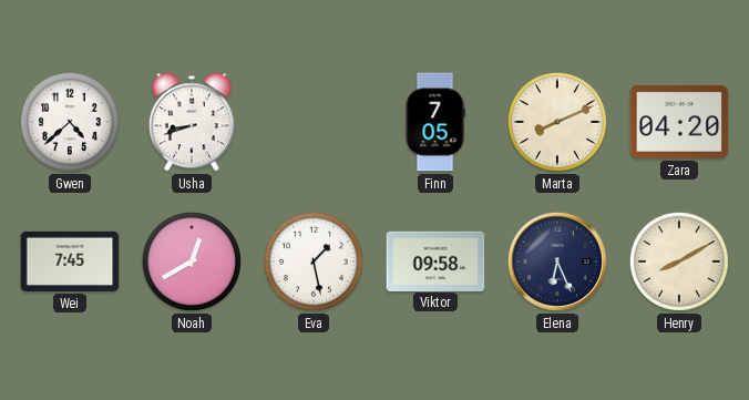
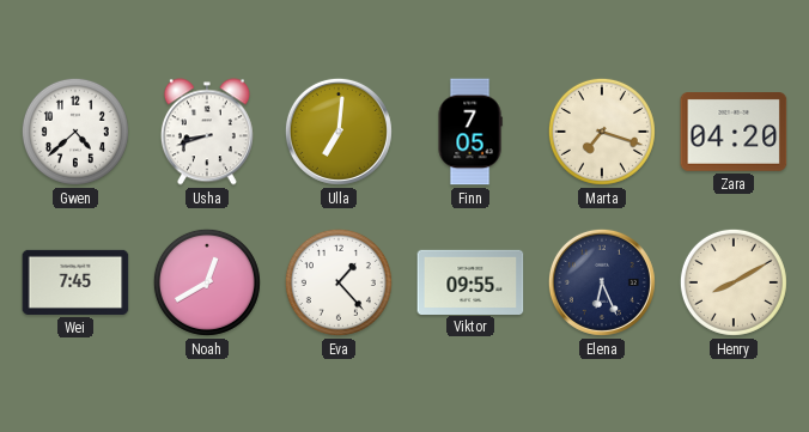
Ulla: none -> 7:01 (339, 132)
Marta: 8:11 -> 7:18 (602, 132)
Eva: 1:28 -> 1:23 (339, 282)
Viktor: 09:58 -> 09:55 (470, 281)
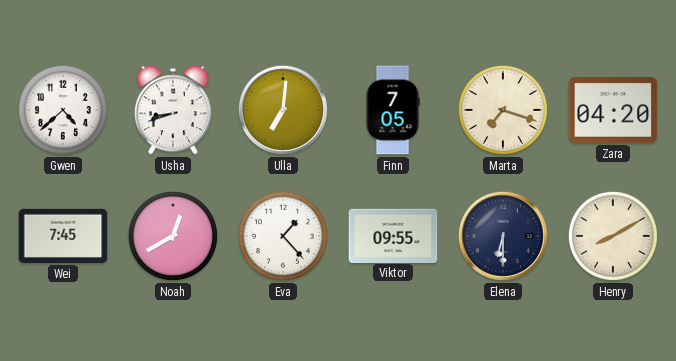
Elena: 6:26 -> 6:30 (503, 236)
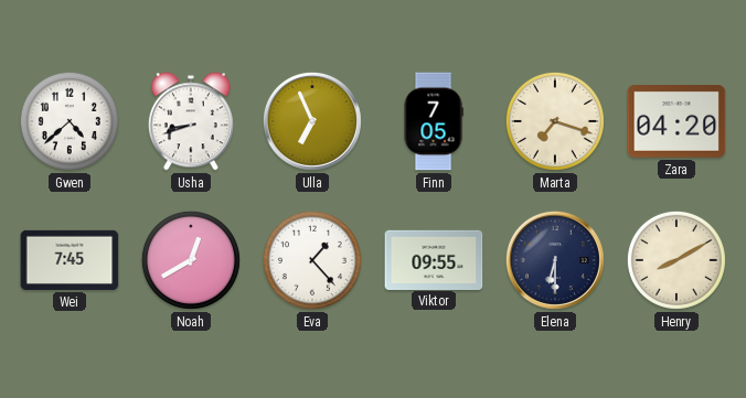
Ulla: 7:01 -> 6:56 (312, 121)
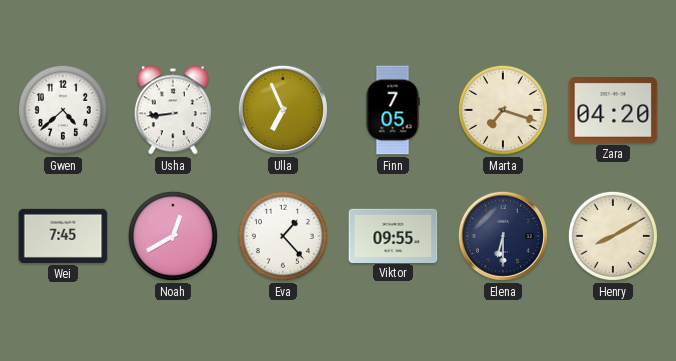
Usha: 8:42 -> 8:44 (173, 110)
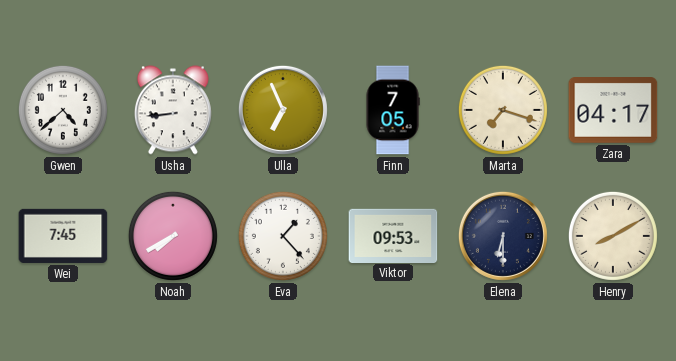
Zara: 04:20 -> 04:17 (613, 111)
Noah: 12:40 -> 7:40 (173, 236)
Viktor: 09:55 -> 09:53 (393, 235)
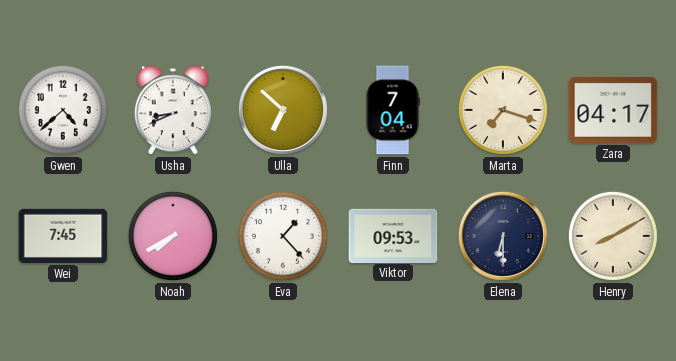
Usha: 8:44 -> 8:41 (173, 110)
Ulla: 6:56 -> 6:52 (283, 110)
Finn: 7:05 -> 7:04 (393, 110)
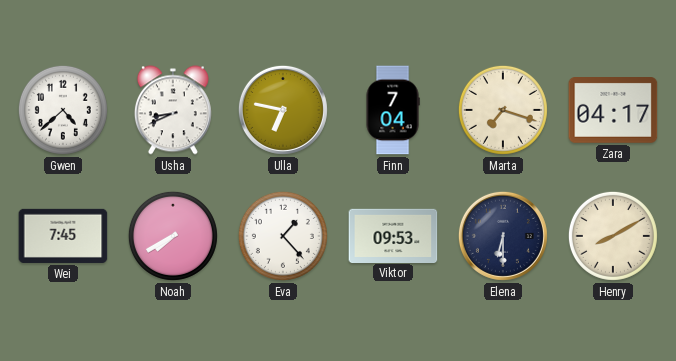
Ulla: 6:52 -> 6:47 (283, 110)
